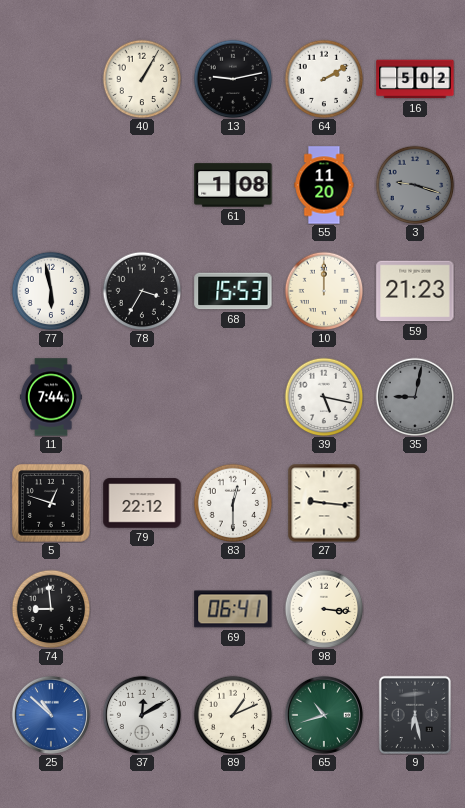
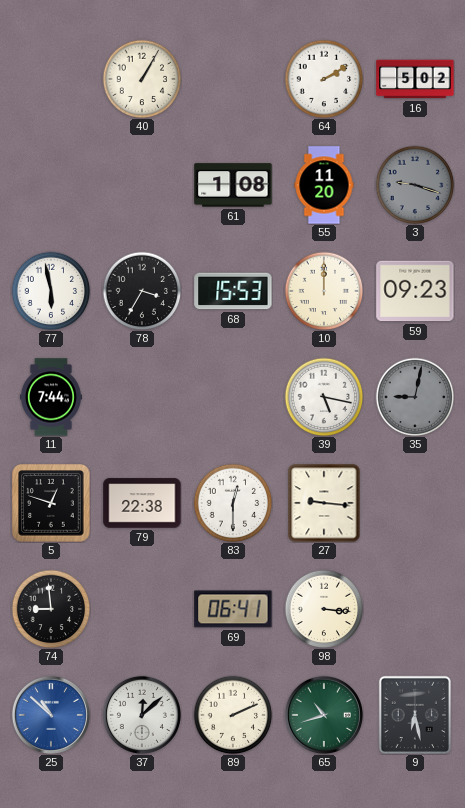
13: 9:13 -> none (233, 79)
59: 21:23 -> 09:23 (415, 291)
79: 22:12 -> 22:38 (142, 503)
37: 12:10 -> 12:08 (142, 715)
89: 1:11 -> 2:11 (233, 715)
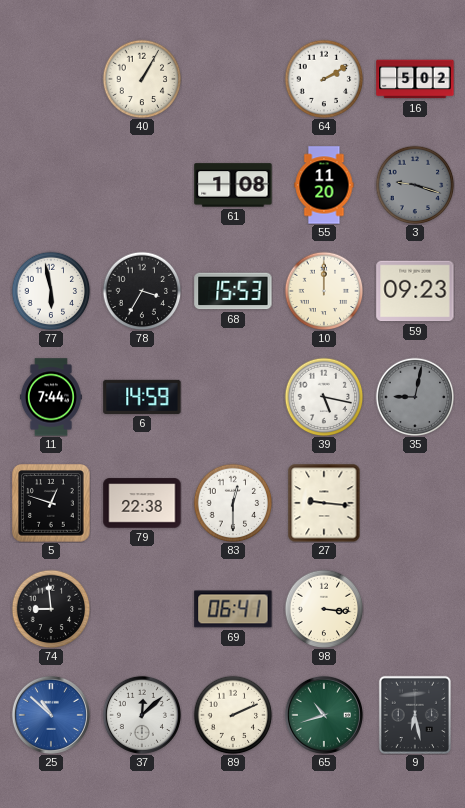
6: none -> 14:59 (142, 397)
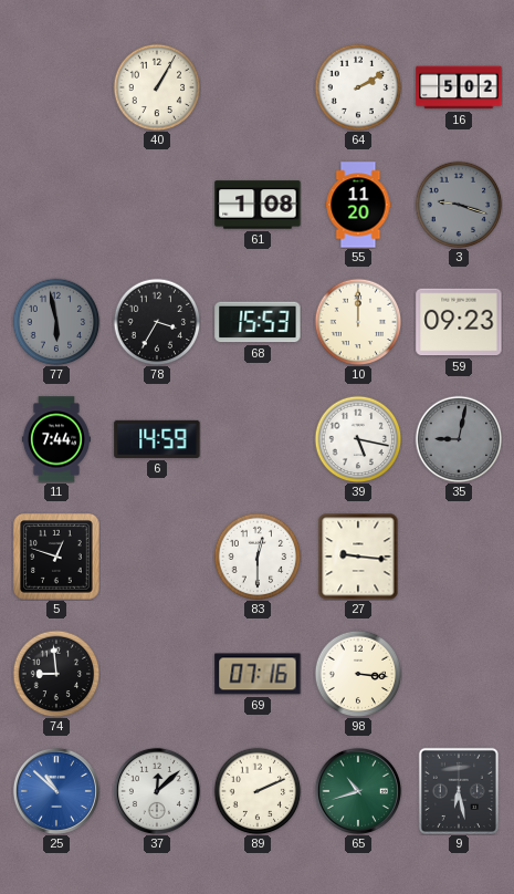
77 dial: white -> grey (56, 322)
79: 22:38 -> none (142, 503)
69: 06:41 -> 07:16 (258, 674)
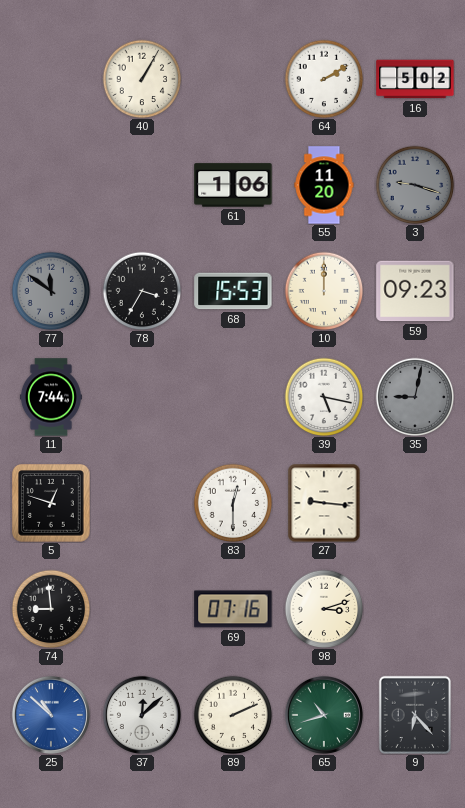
61: 1:08 -> 1:06 (233, 185)
77: 5:58 -> 11:51 (51, 291)
6: 14:59 -> none (157, 439)
98: 3:16 -> 3:12 (324, 609)
9: 6:28 -> 6:23 (415, 715)
